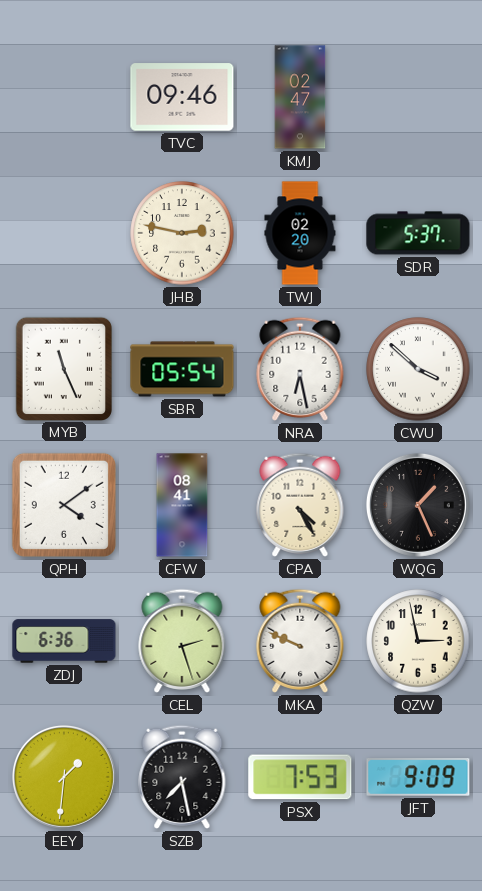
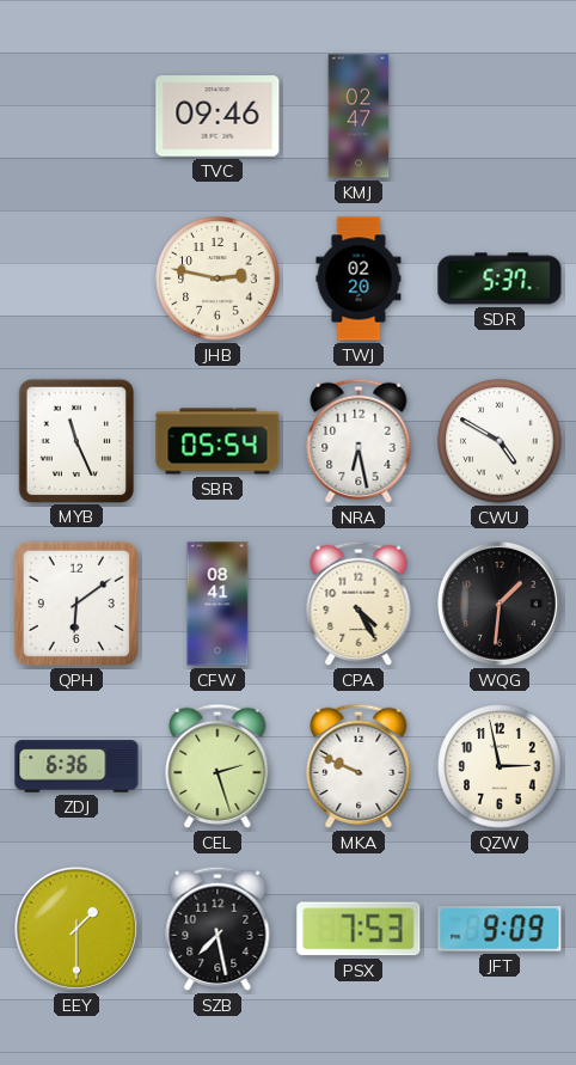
CWU: 3:52 -> 4:50 (500, 441)
QPH: 4:09 -> 6:09 (76, 604)
WQG: 1:26 -> 1:31 (500, 604)
EEY: 1:31 -> 1:30 (76, 929)
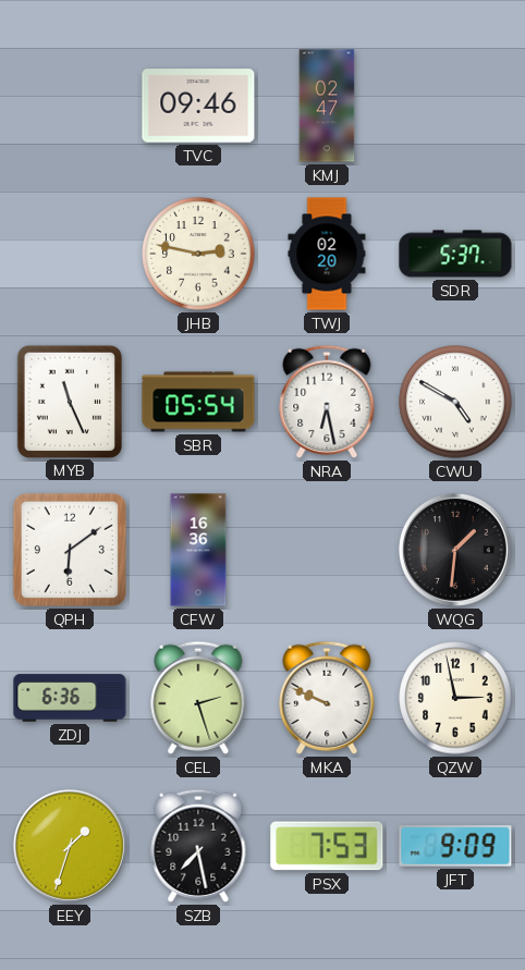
CFW: 08:41 -> 16:36 (198, 550)
CPA: 4:25 -> none (359, 604)
EEY: 1:30 -> 1:33 (70, 846)
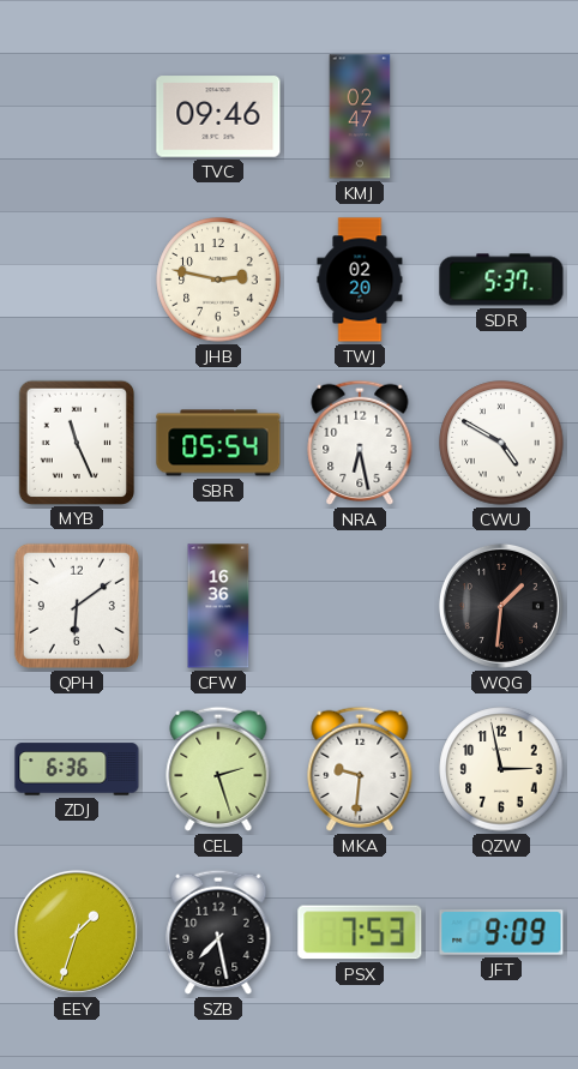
MKA: 9:49 -> 9:31 (360, 769)
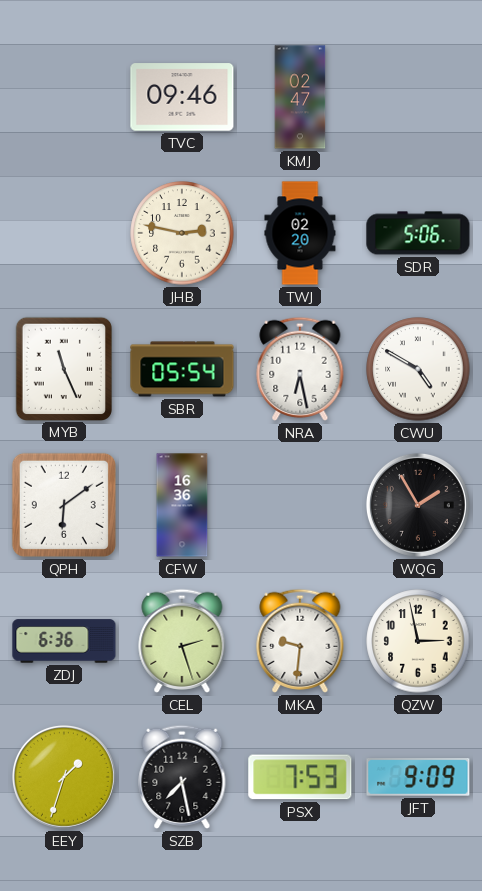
SDR: 5:37 -> 5:06 (418, 233)
WQG: 1:31 -> 1:55 (418, 505)
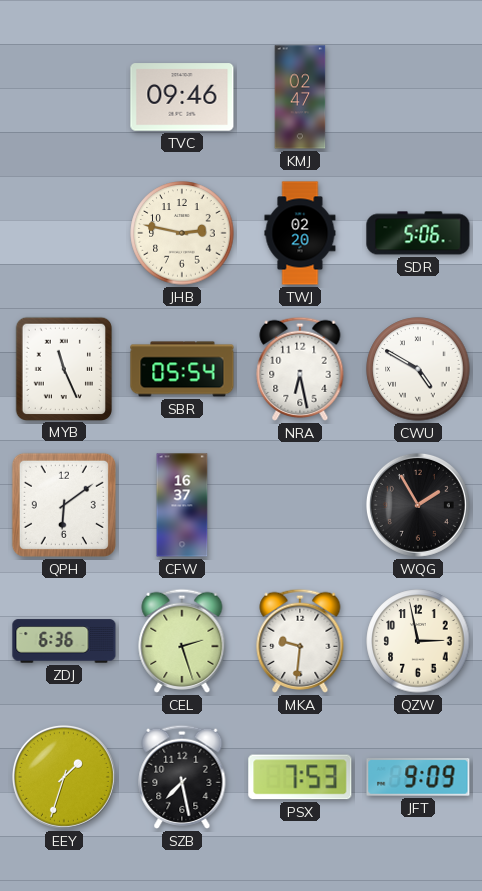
CFW: 16:36 -> 16:37 (182, 505)
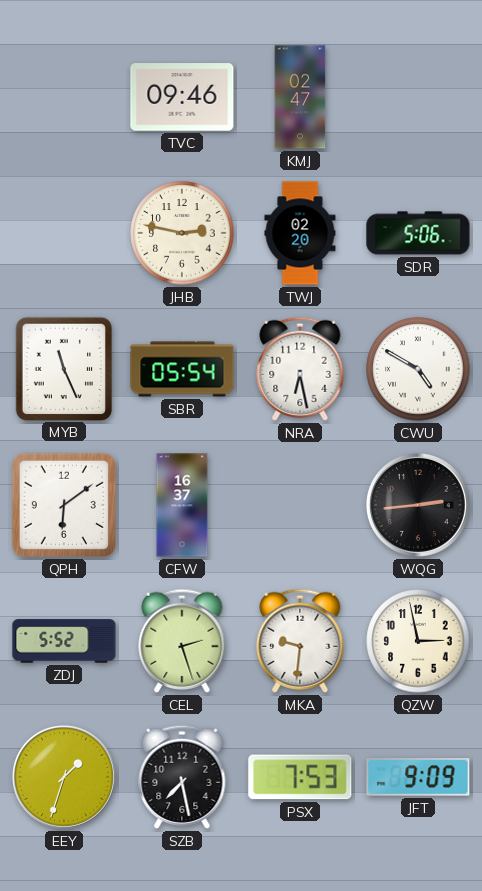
WQG: 1:55 -> 2:44 (418, 505)
ZDJ: 6:36 -> 5:52 (64, 641)
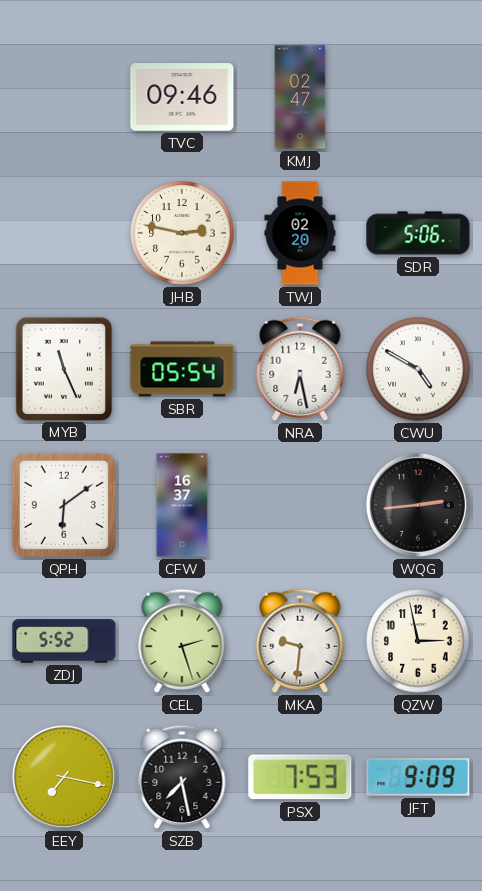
EEY: 1:33 -> 7:17 (64, 777)
